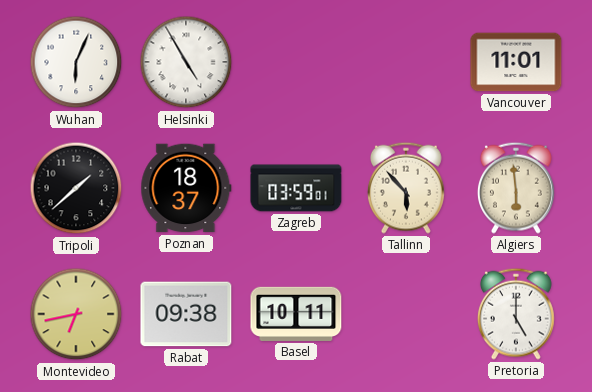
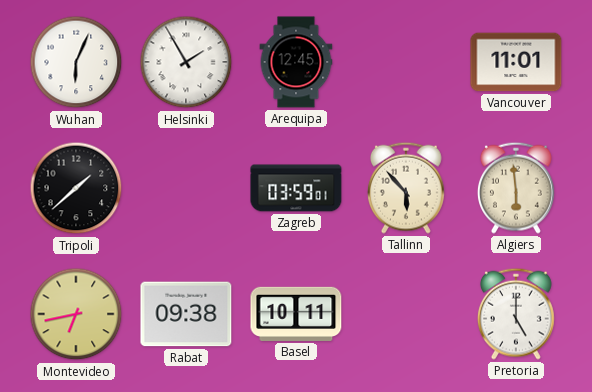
Helsinki: 4:55 -> 1:55 (186, 62)
Arequipa: none -> 12:45 (296, 62)
Poznan: 18:37 -> none (186, 188)
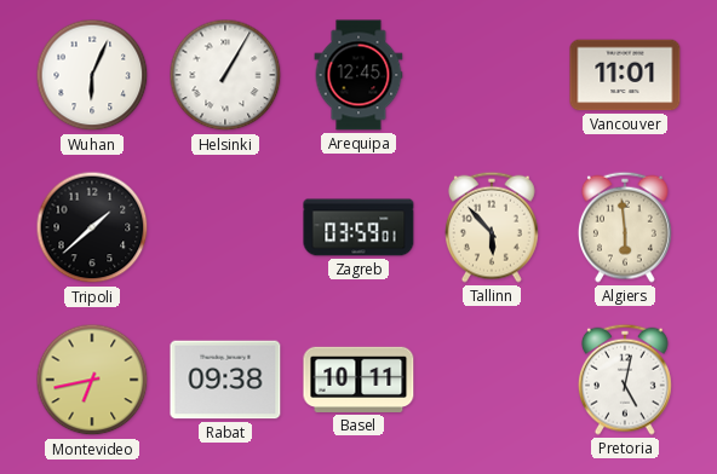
Helsinki: 1:55 -> 1:05 (225, 75)
Pretoria: 5:00 -> 5:02 (625, 380)
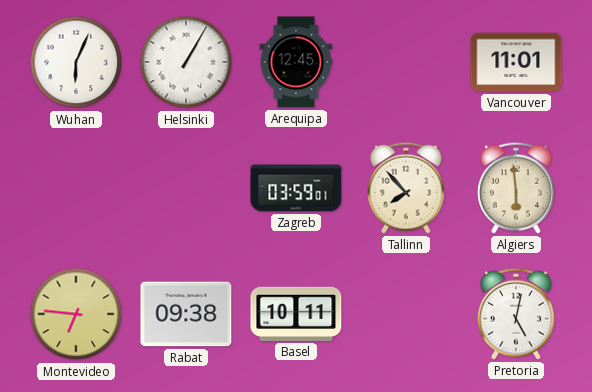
Tripoli: 1:38 -> none (92, 227)
Tallinn: 5:53 -> 7:53 (406, 188)
Montevideo: 6:43 -> 6:46 (76, 314)
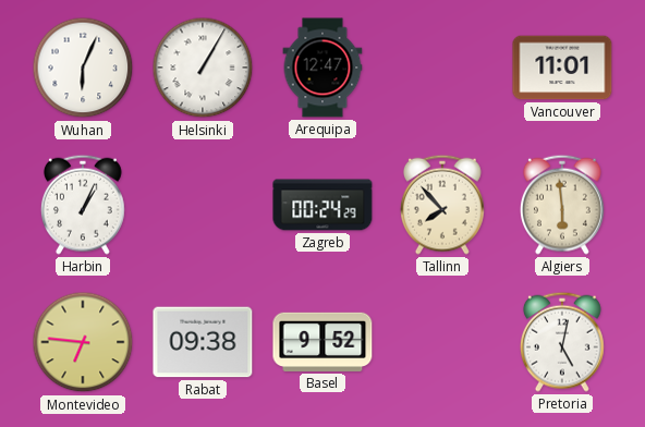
Arequipa: 12:45 -> 12:47 (322, 68)
Harbin: none -> 1:04 (83, 205)
Zagreb: 03:59 -> 00:24 (322, 205)
Basel: 10:11 -> 9:52 (322, 342)
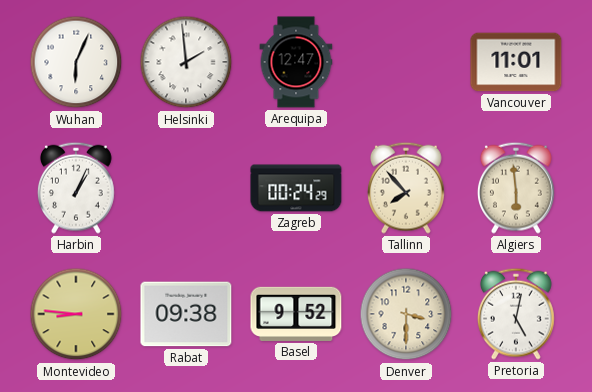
Helsinki: 1:05 -> 1:59 (186, 62)
Montevideo: 6:46 -> 8:46 (76, 314)
Denver: none -> 3:30 (406, 314)
